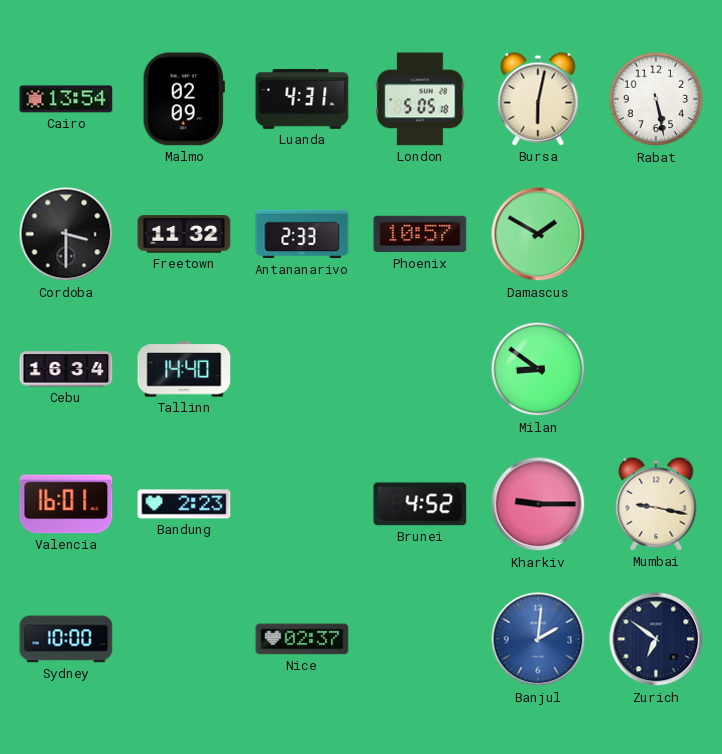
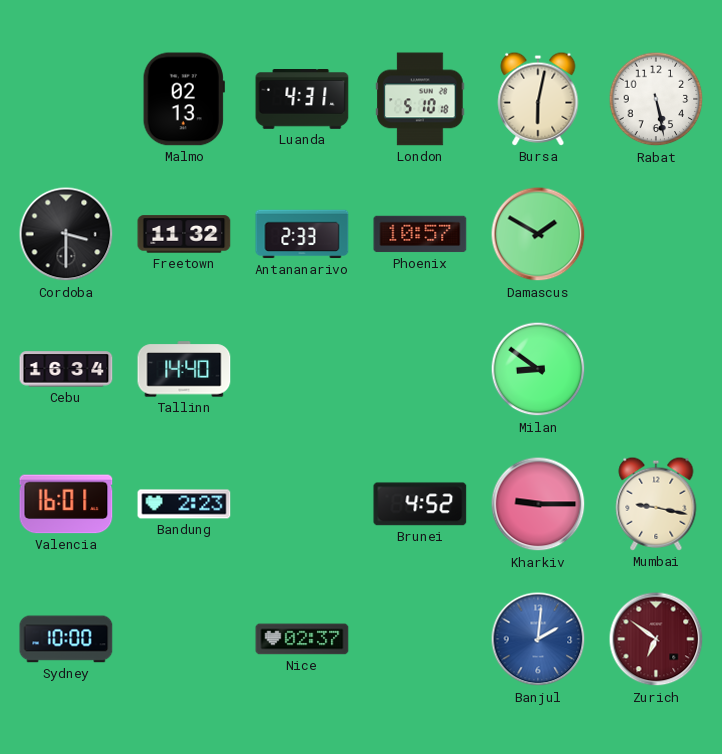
Cairo: 13:54 -> none (66, 99)
Malmo: 02:09 -> 02:13 (184, 99)
London: 5:05 -> 5:10 (420, 99)
Zurich dial: navy -> burgundy (656, 639)
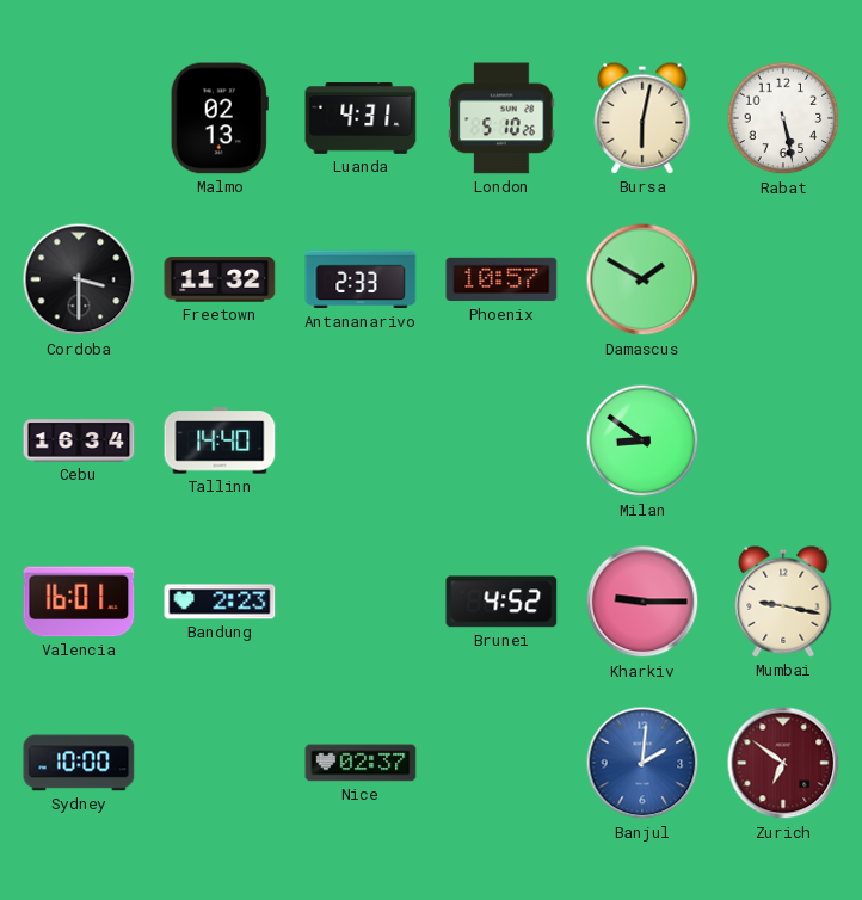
London: 5:10:18 -> 5:10:26 (501, 118)
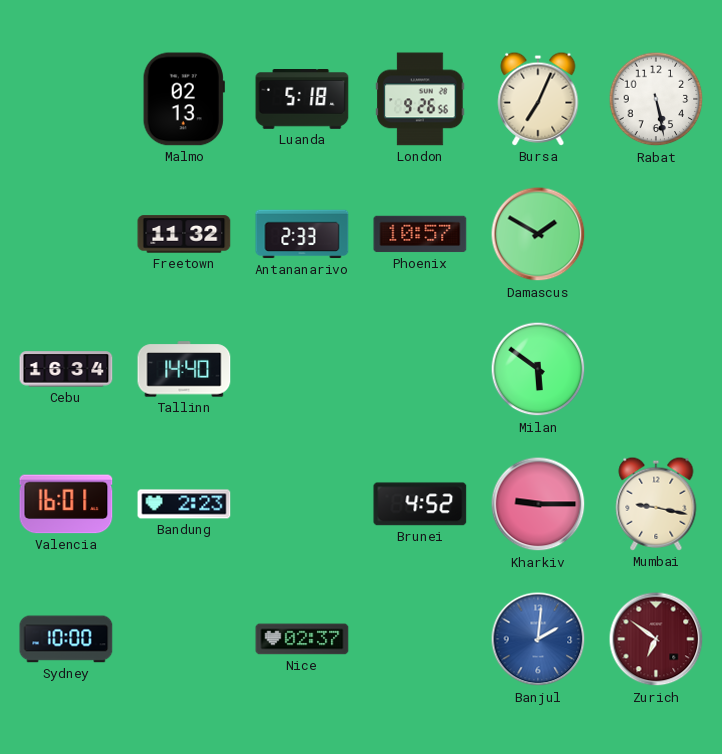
Luanda: 4:31 -> 5:18 (302, 100)
London: 5:10 -> 9:26 (420, 99)
Bursa: 6:02 -> 7:04 (538, 99)
Cordoba: 3:30 -> none (79, 279)
Milan: 8:51 -> 5:51 (538, 369)
